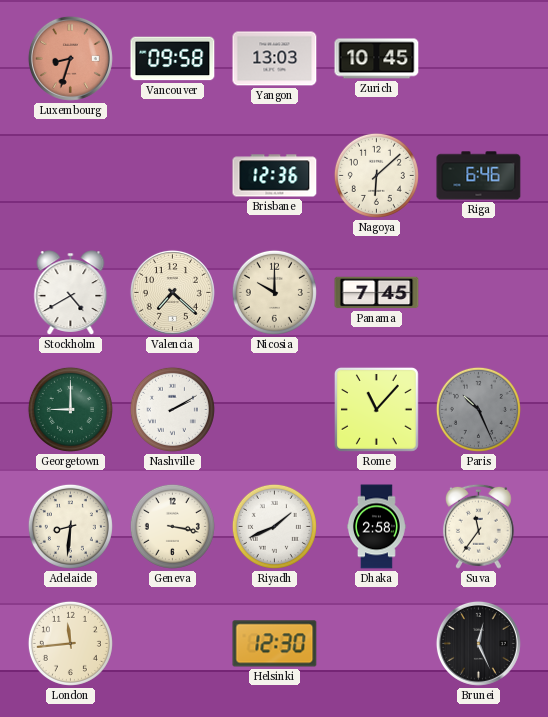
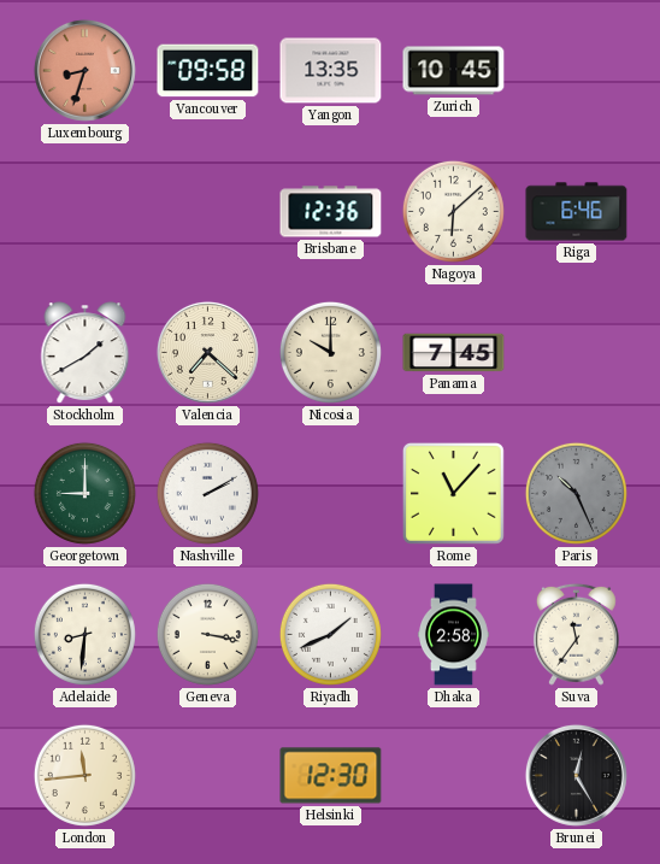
Yangon: 13:03 -> 13:35 (331, 71)
Stockholm: 4:40 -> 1:40 (86, 353)
Brunei: 12:26 -> 12:25 (576, 775)
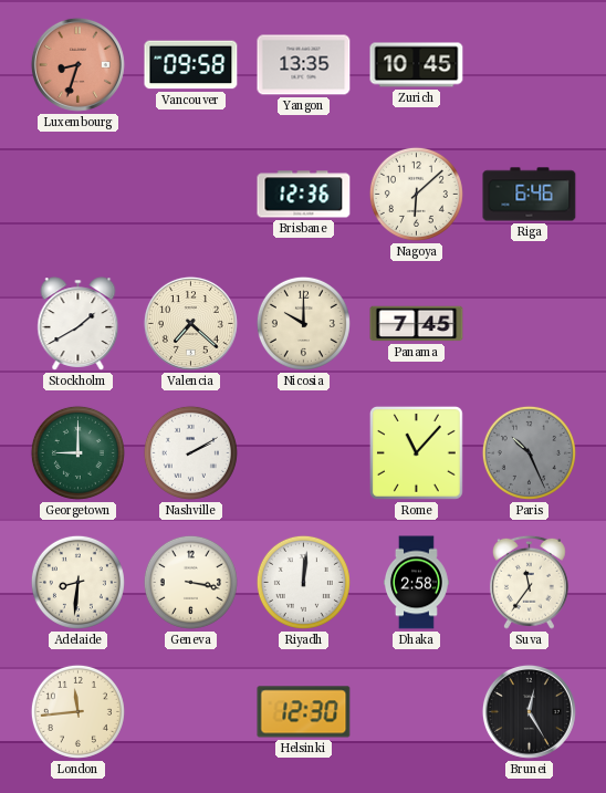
Riyadh: 1:41 -> 12:01 (303, 582)
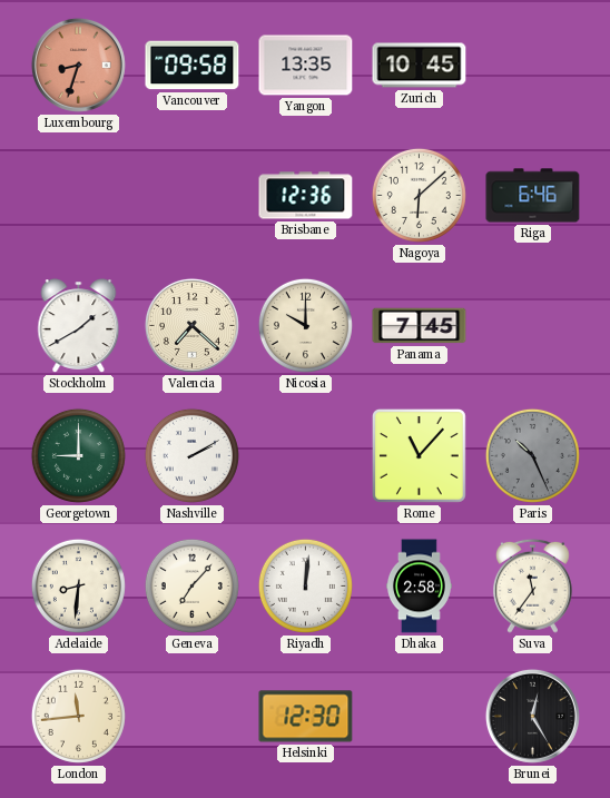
Geneva: 3:17 -> 7:07 (191, 585)
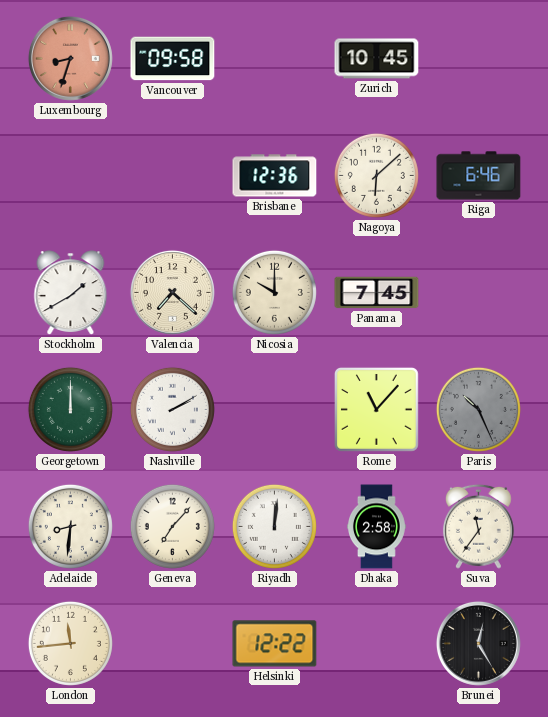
Yangon: 13:35 -> none (306, 66)
Georgetown: 9:00 -> 12:00 (70, 409)
Helsinki: 12:30 -> 12:22 (275, 644)
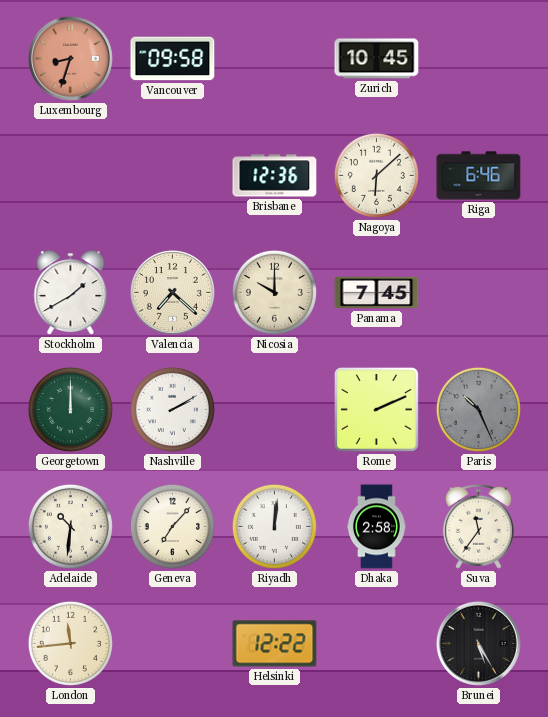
Rome: 11:07 -> 2:11 (377, 410)
Adelaide: 8:31 -> 10:31 (70, 526)
Brunei: 12:25 -> 5:25 (478, 643)
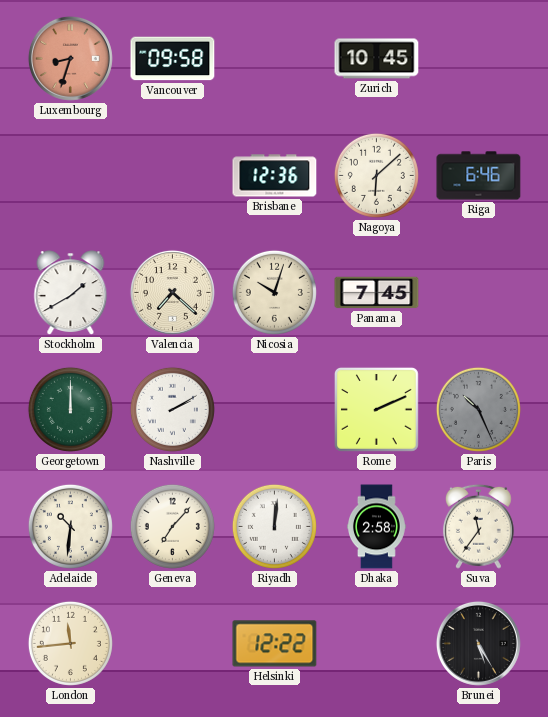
Nicosia: 10:00 -> 10:03 (274, 292)
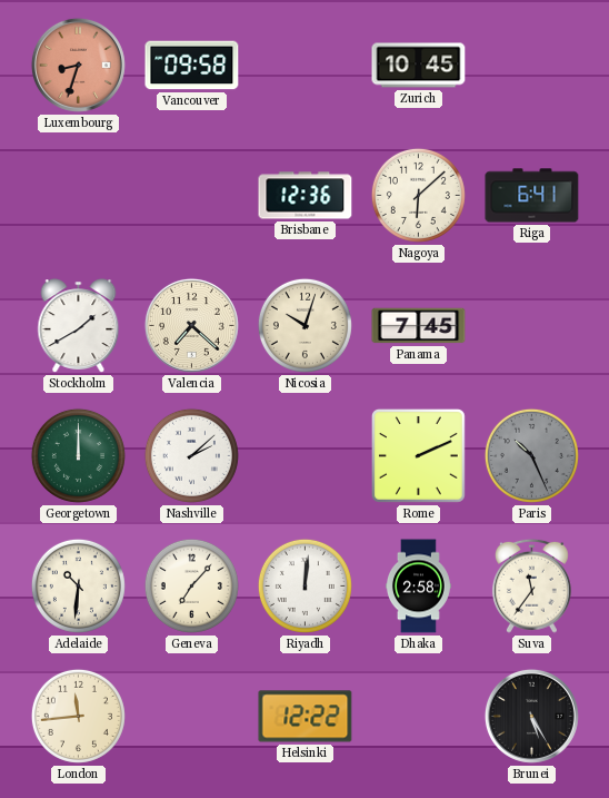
Riga: 6:46 -> 6:41 (532, 196)
Nashville: 2:10 -> 2:08 (191, 455)
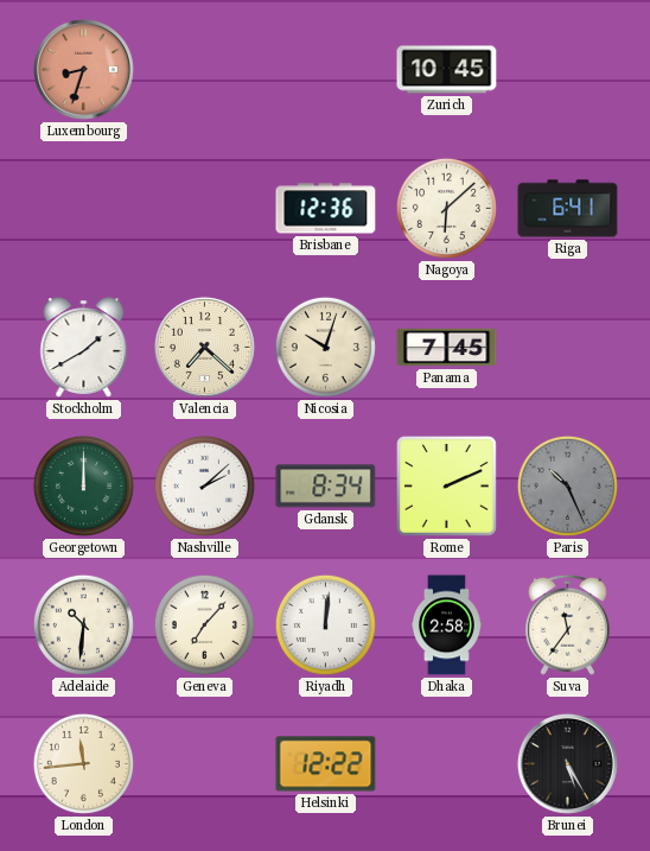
Vancouver: 09:58 -> none (192, 66)
Gdansk: none -> 8:34 (326, 487)
